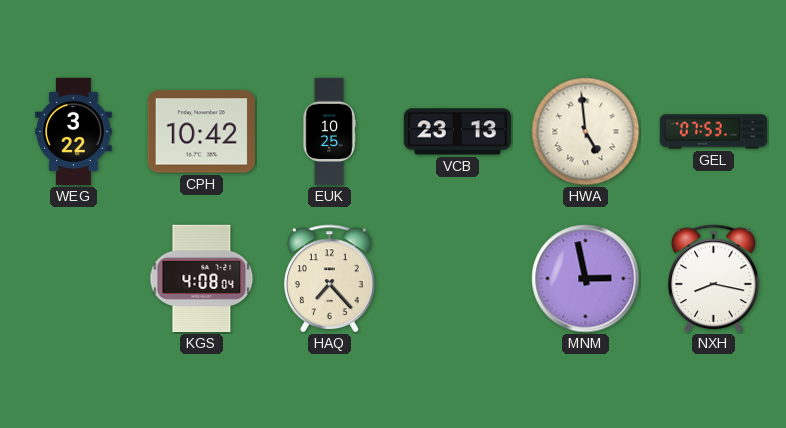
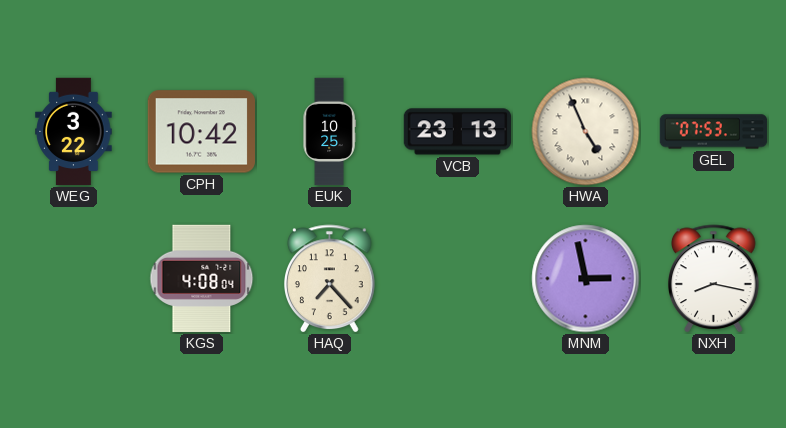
HWA: 4:59 -> 4:56 (586, 132)
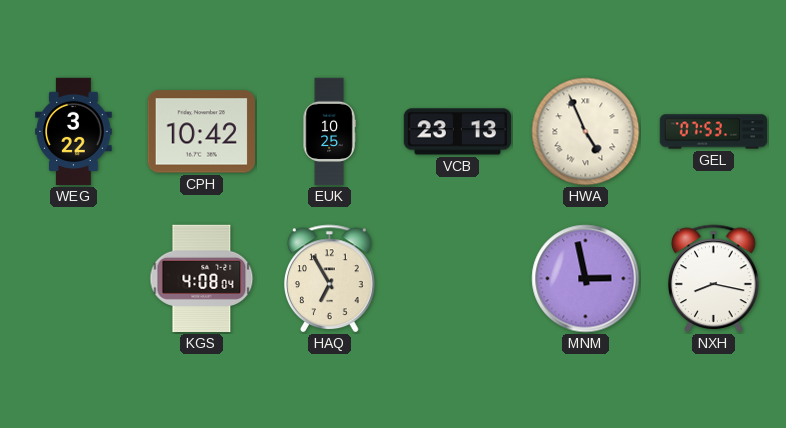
HAQ: 7:23 -> 6:55 (330, 279)
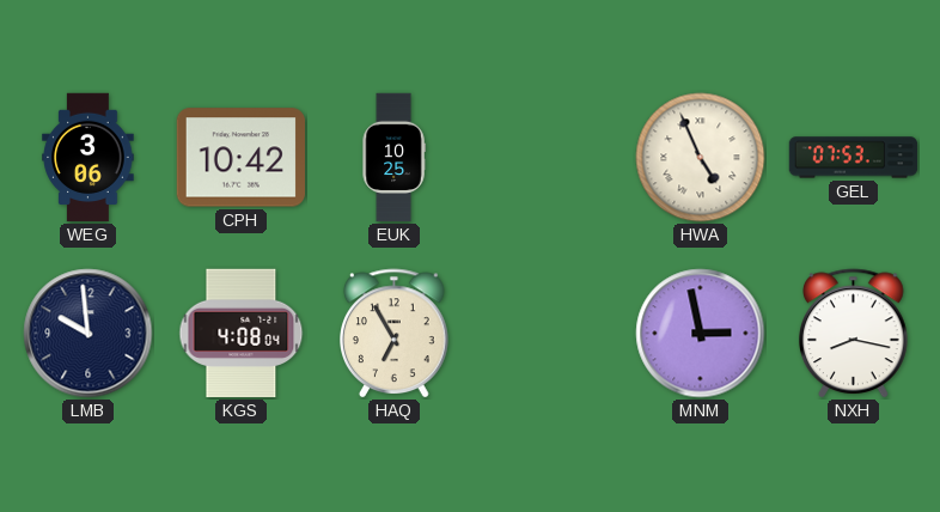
WEG: 3:22 -> 3:06 (88, 158)
VCB: 23:13 -> none (458, 132)
LMB: none -> 9:59 (88, 334)
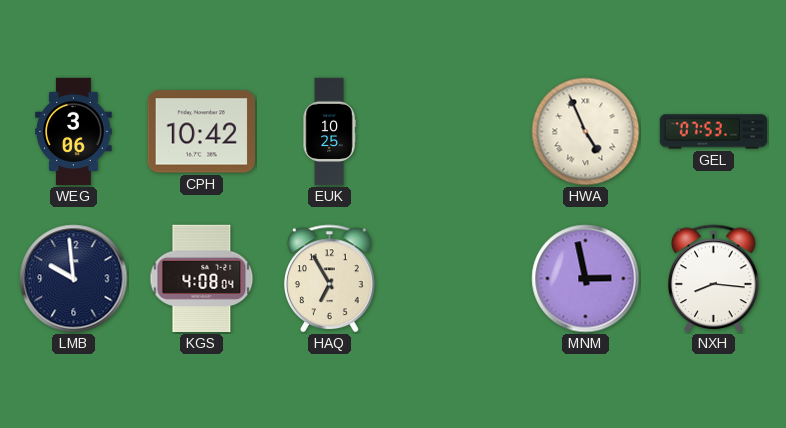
NXH: 8:17 -> 8:16 (714, 279)
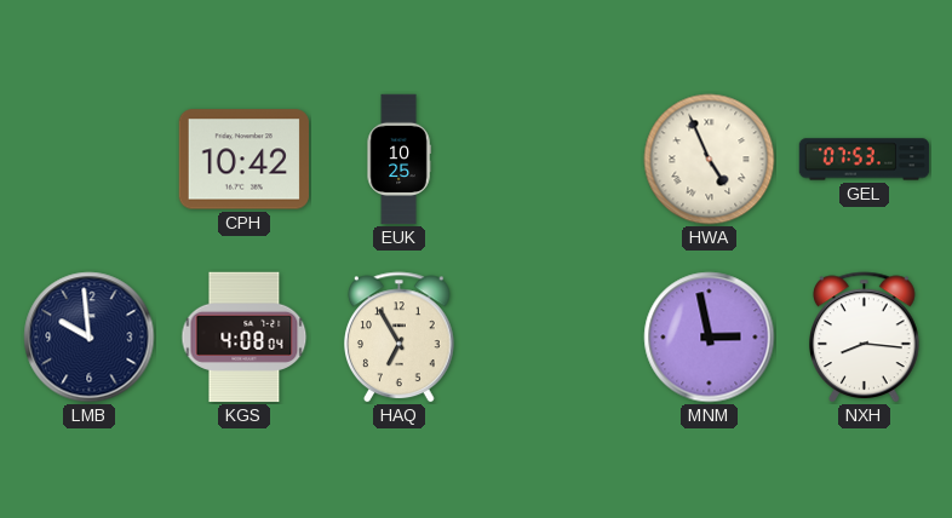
WEG: 3:06 -> none (74, 132)
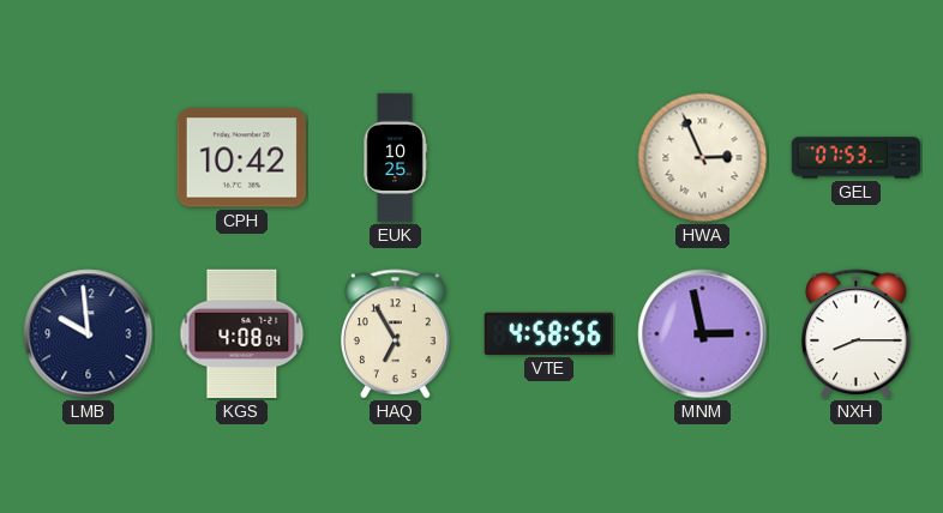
HWA: 4:56 -> 2:56 (703, 158)
VTE: none -> 4:58 (548, 333)
NXH: 8:16 -> 8:15 (857, 334)
